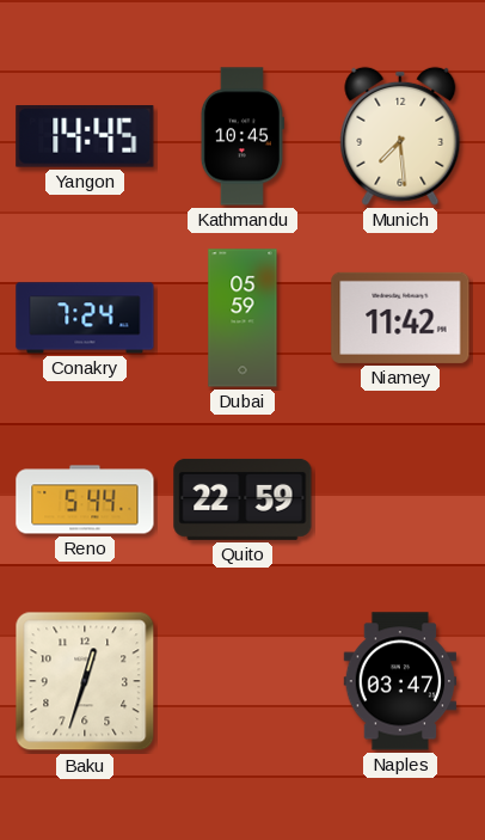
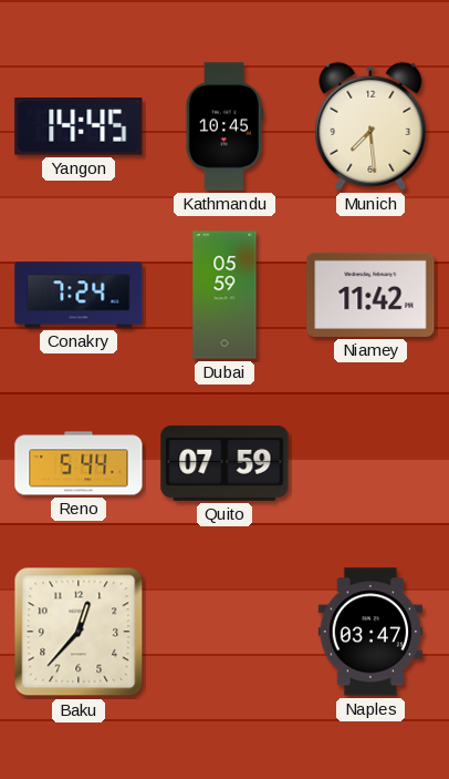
Quito: 22:59 -> 07:59 (224, 463)
Baku: 12:33 -> 12:37 (79, 632)
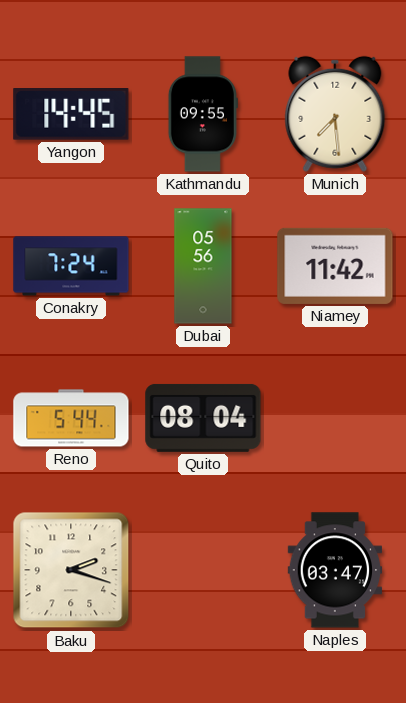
Kathmandu: 10:45 -> 09:55 (203, 114)
Dubai: 05:59 -> 05:56 (203, 266)
Quito: 07:59 -> 08:04 (203, 418)
Baku: 12:37 -> 2:18 (71, 570)
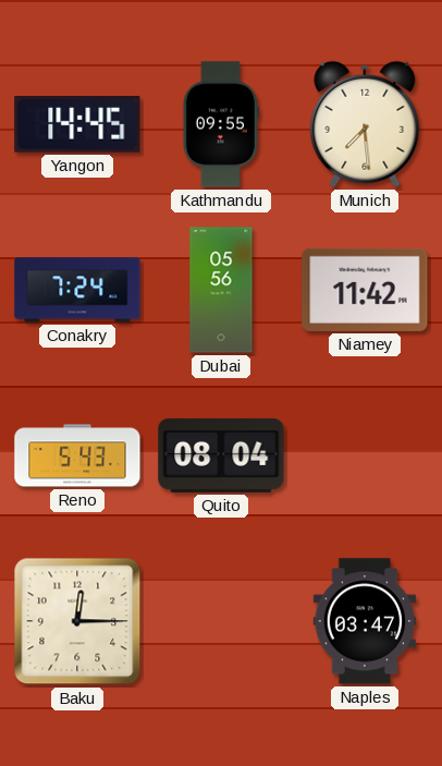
Reno: 5:44 -> 5:43 (77, 455)
Baku: 2:18 -> 12:15 (77, 621)
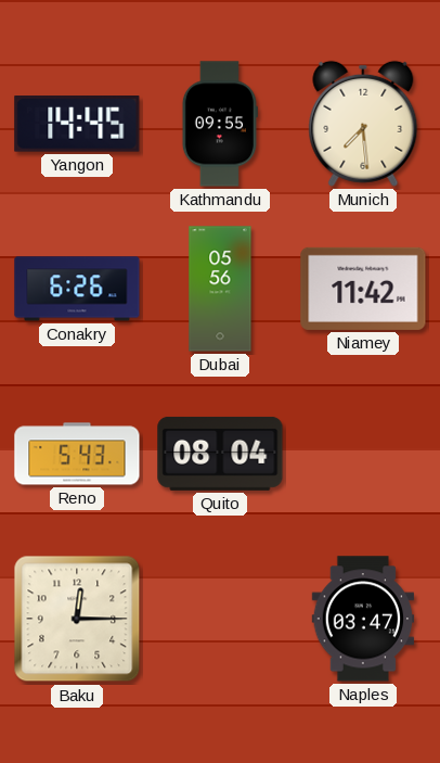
Conakry: 7:24 -> 6:26 (77, 289)
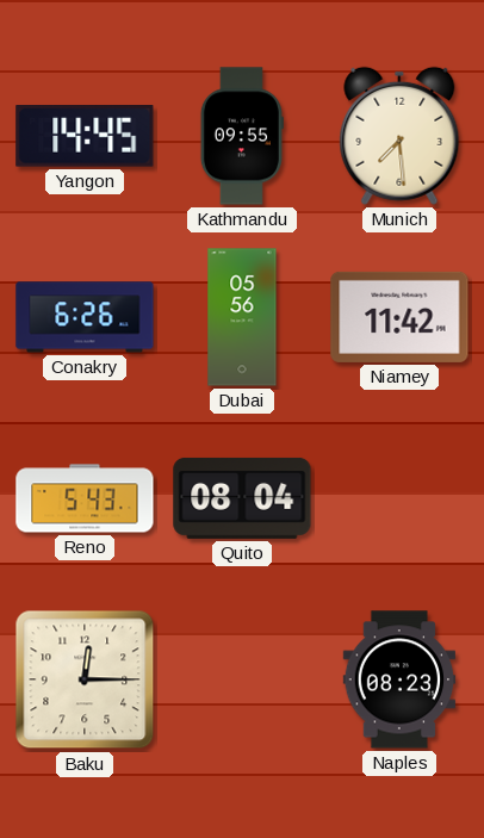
Naples: 03:47 -> 08:23 (399, 679)
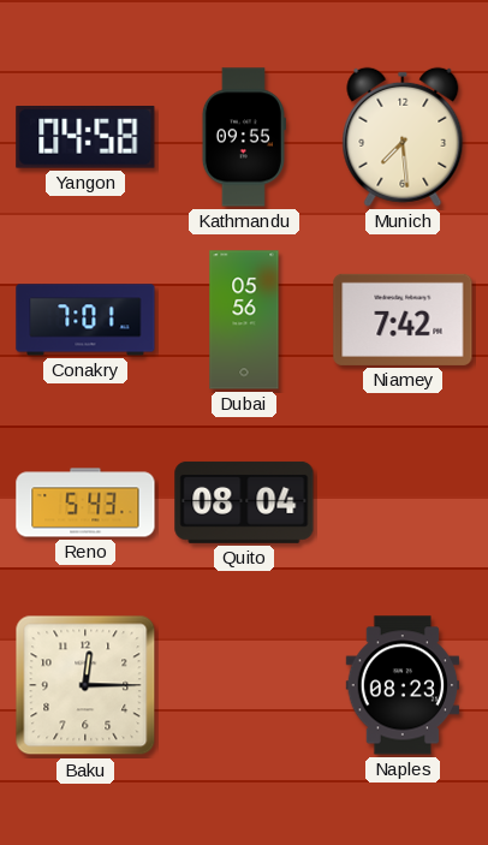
Yangon: 14:45 -> 04:58 (85, 137)
Conakry: 6:26 -> 7:01 (85, 320)
Niamey: 11:42 -> 7:42 (403, 320)
